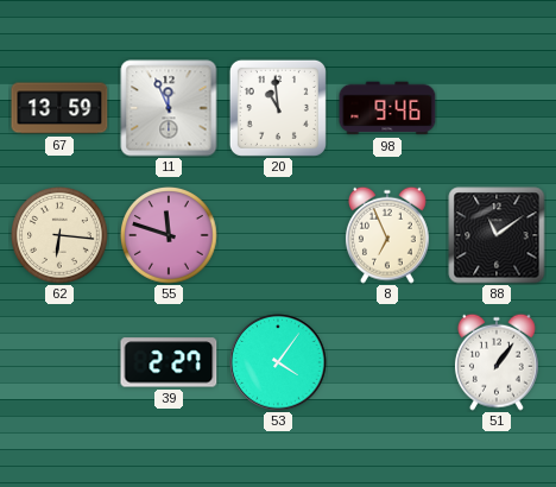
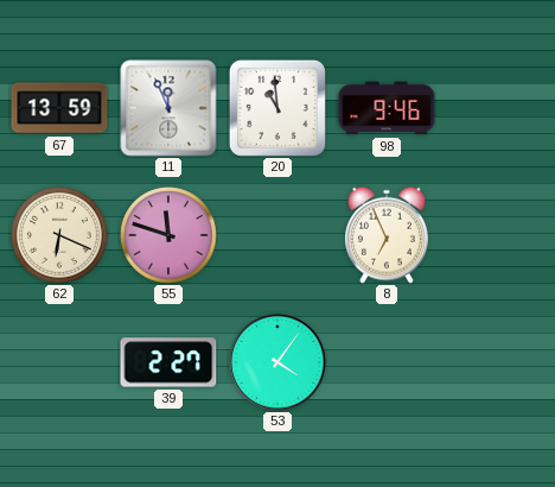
62: 6:16 -> 6:19 (60, 236)
88: 11:09 -> none (497, 235)
51: 1:06 -> none (497, 362)
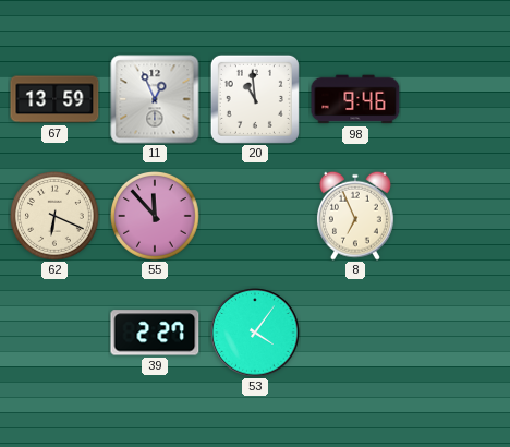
11: 11:56 -> 12:56 (155, 99)
55: 11:48 -> 11:53 (156, 217)
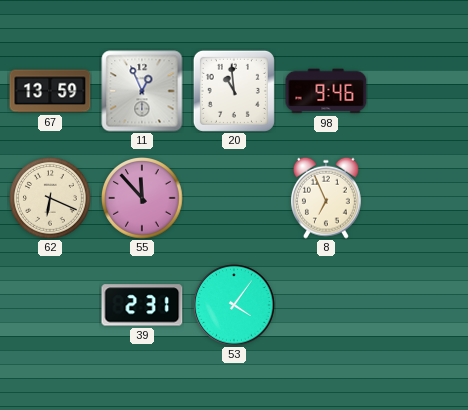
39: 2:27 -> 2:31 (142, 305)
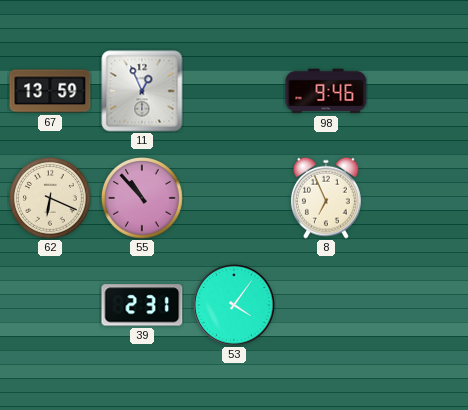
20: 10:59 -> none (234, 91)
55: 11:53 -> 10:53 (143, 199)
